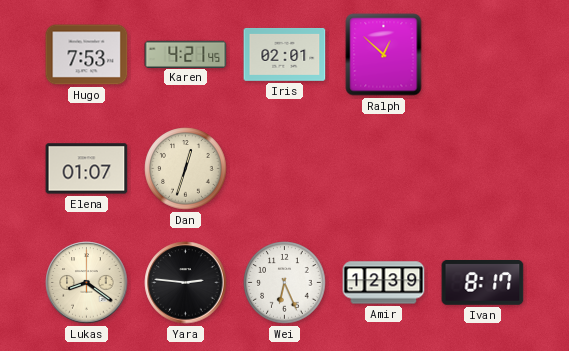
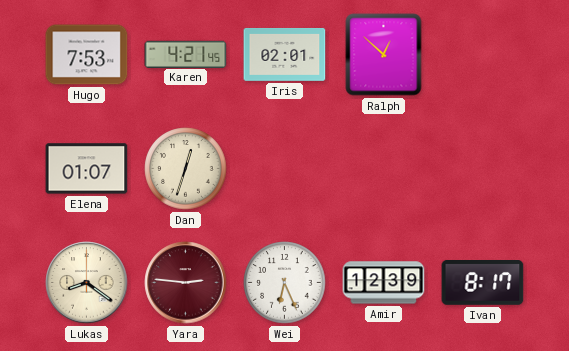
Yara dial: black -> burgundy (186, 283)
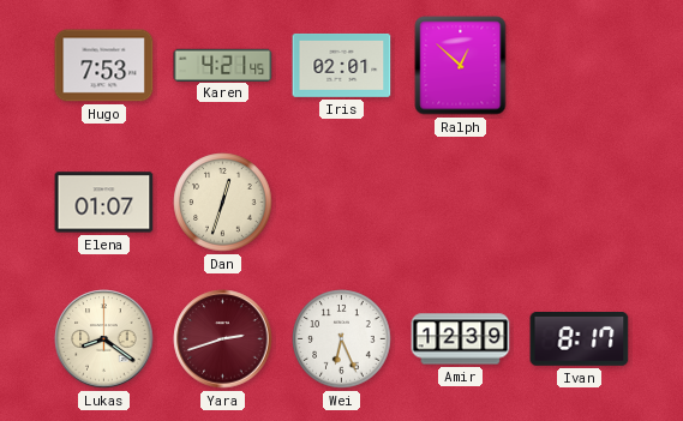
Yara: 2:46 -> 2:42 (223, 339)
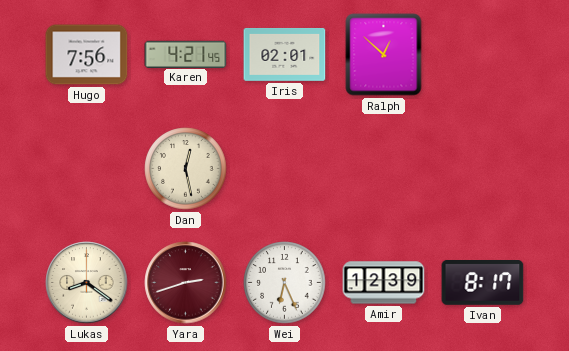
Hugo: 7:53 -> 7:56 (87, 55)
Elena: 01:07 -> none (104, 203)
Dan: 12:33 -> 12:28 (186, 169)
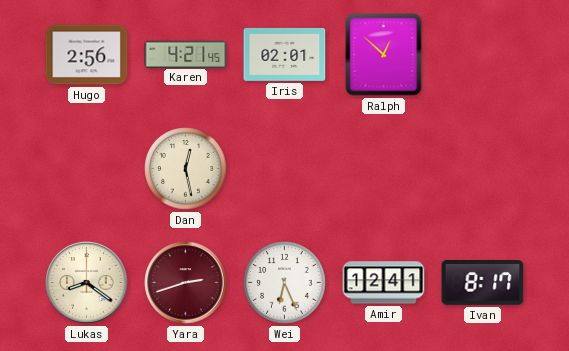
Hugo: 7:56 -> 2:56 (87, 55)
Amir: 12:39 -> 12:41 (384, 283)
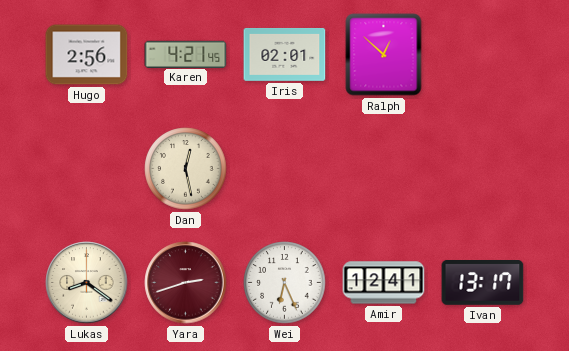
Ivan: 8:17 -> 13:17 (483, 283)
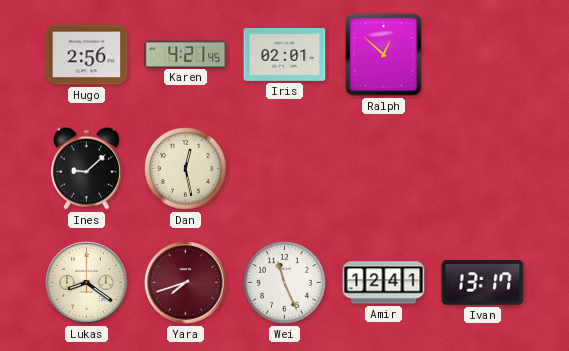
Ines: none -> 9:08 (86, 168)
Yara: 2:42 -> 7:42 (186, 283)
Wei: 6:26 -> 11:26 (285, 283)
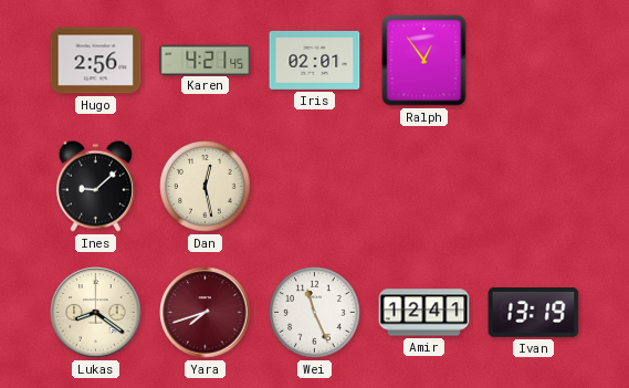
Ralph: 12:52 -> 12:54 (424, 61)
Ivan: 13:17 -> 13:19 (534, 313)
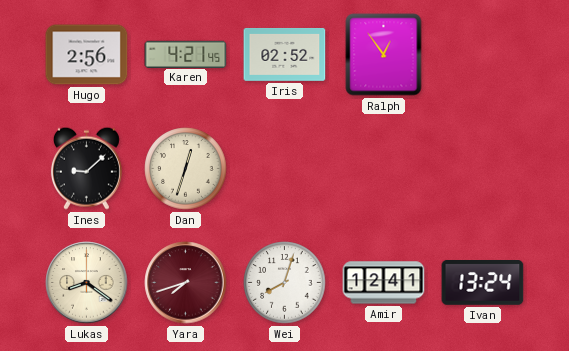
Iris: 02:01 -> 02:52 (285, 54)
Dan: 12:28 -> 12:33 (186, 169)
Wei: 11:26 -> 8:03 (285, 283)
Ivan: 13:19 -> 13:24 (483, 283)
